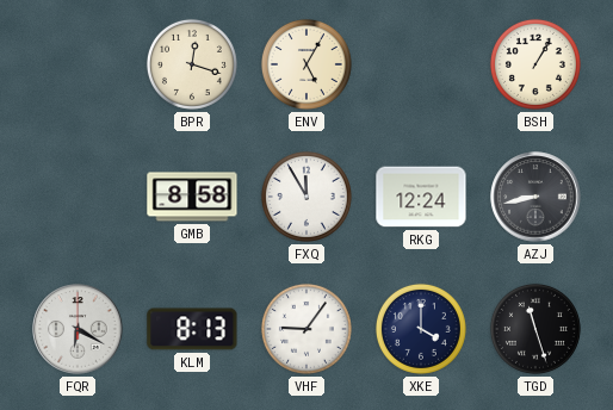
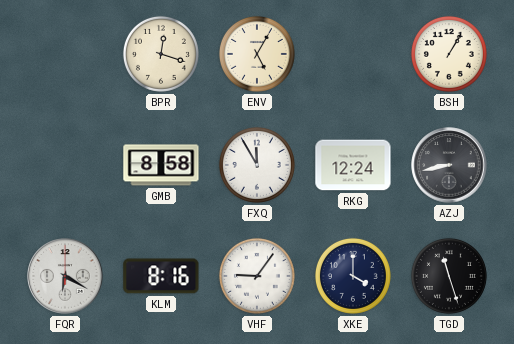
KLM: 8:13 -> 8:16 (161, 276)
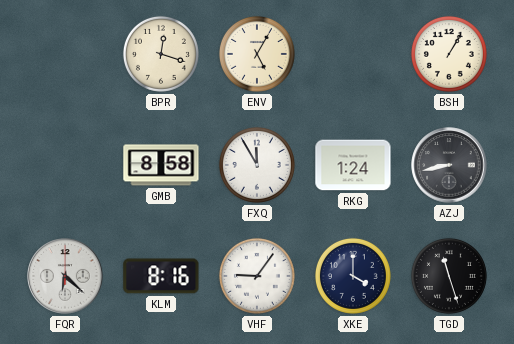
RKG: 12:24 -> 1:24 (353, 165)
FQR: 6:20 -> 6:22 (65, 276)
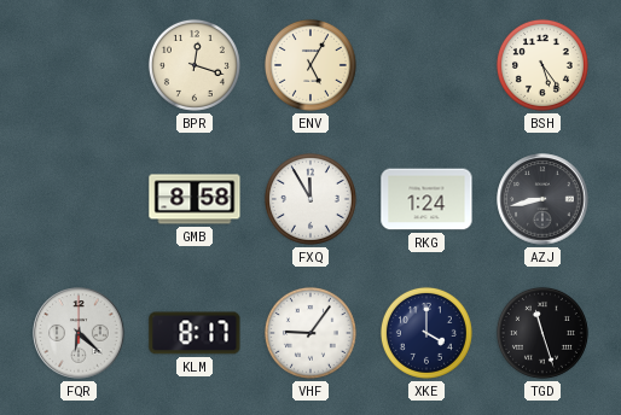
BSH: 1:05 -> 5:24 (542, 65)
KLM: 8:16 -> 8:17 (195, 333)
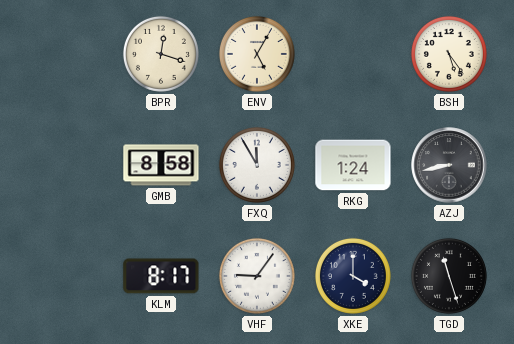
FQR: 6:22 -> none (79, 333)
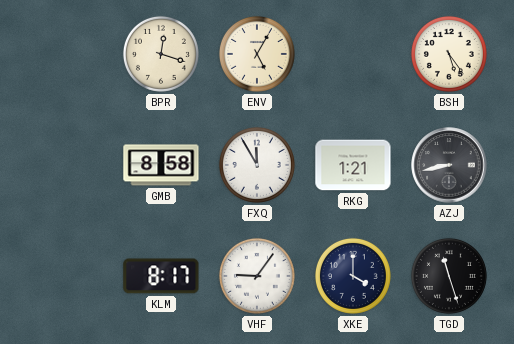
RKG: 1:24 -> 1:21 (353, 165)
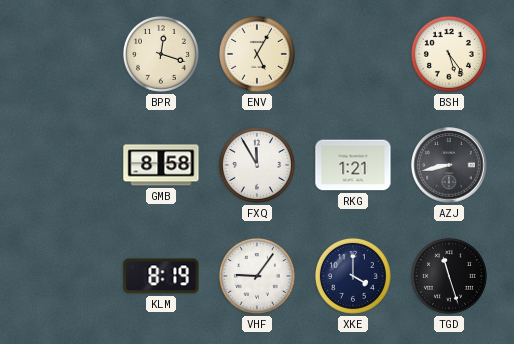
KLM: 8:17 -> 8:19 (161, 276)
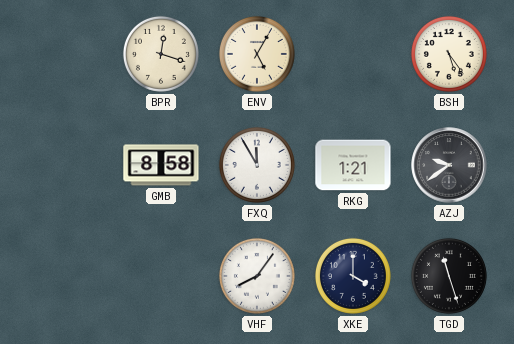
AZJ: 8:43 -> 9:39 (449, 165)
KLM: 8:19 -> none (161, 276)
VHF: 9:06 -> 8:06 (257, 276)
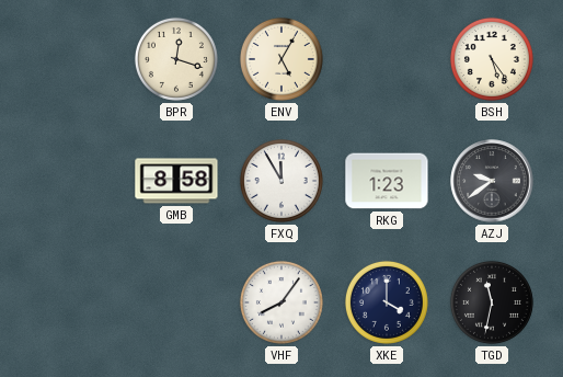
RKG: 1:21 -> 1:23 (387, 181)
TGD: 11:27 -> 11:32 (492, 302)
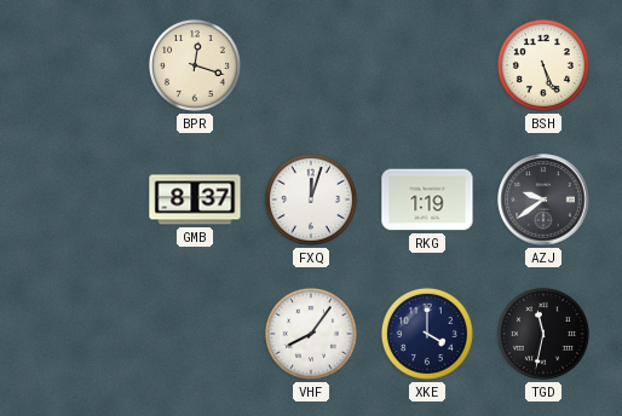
ENV: 5:05 -> none (281, 59)
BSH: 5:24 -> 5:26 (543, 65)
GMB: 8:58 -> 8:37 (195, 200)
FXQ: 11:55 -> 12:03 (311, 200)
RKG: 1:23 -> 1:19 (427, 200)
